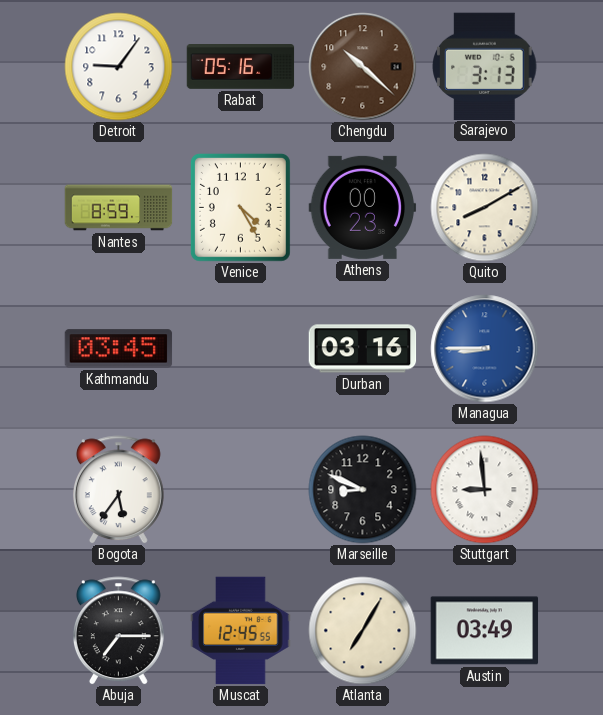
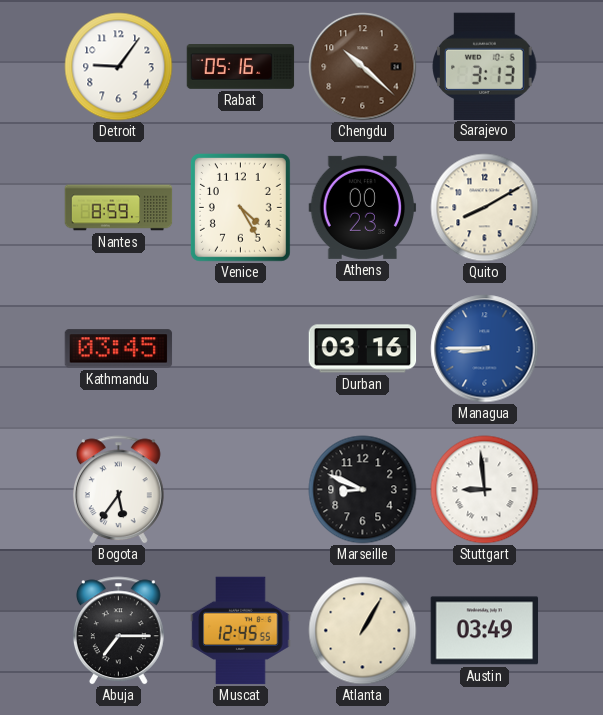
Atlanta: 7:05 -> 1:05 (363, 631)
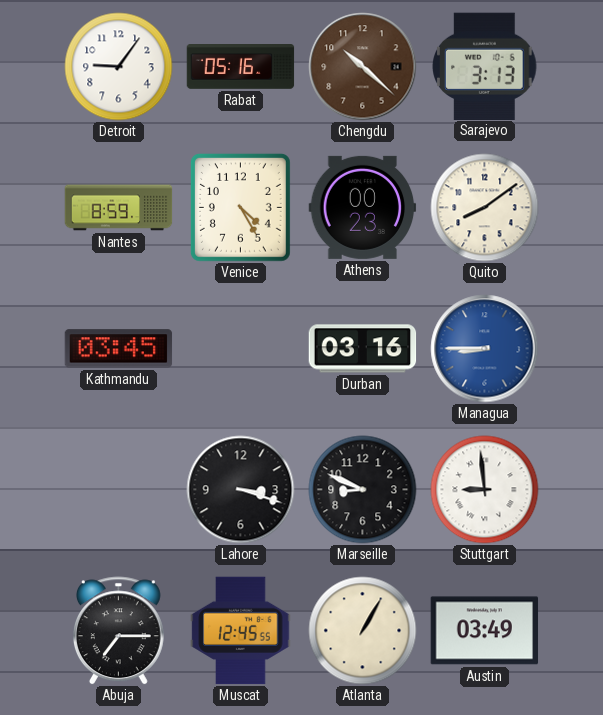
Quito: 8:10 -> 8:09 (485, 208)
Bogota: 5:36 -> none (118, 490)
Lahore: none -> 3:18 (241, 490)
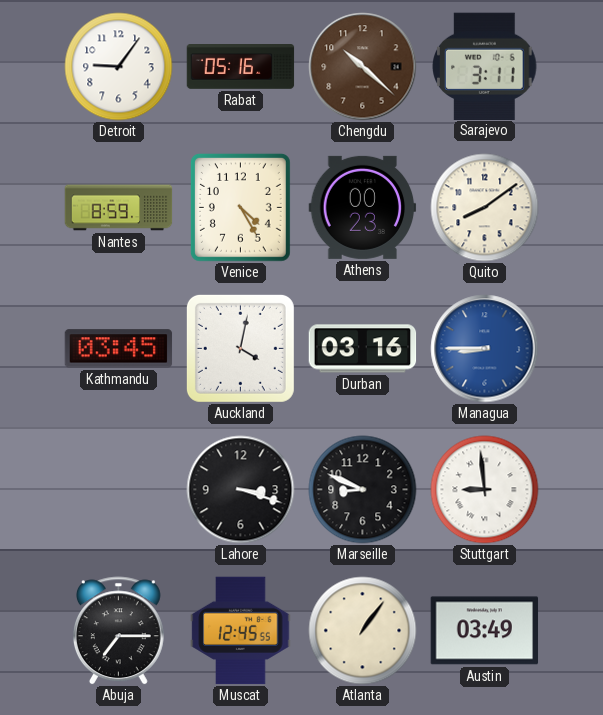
Sarajevo: 3:13 -> 3:11 (485, 66)
Auckland: none -> 4:02 (240, 348)
Atlanta: 1:05 -> 1:06 (363, 631)
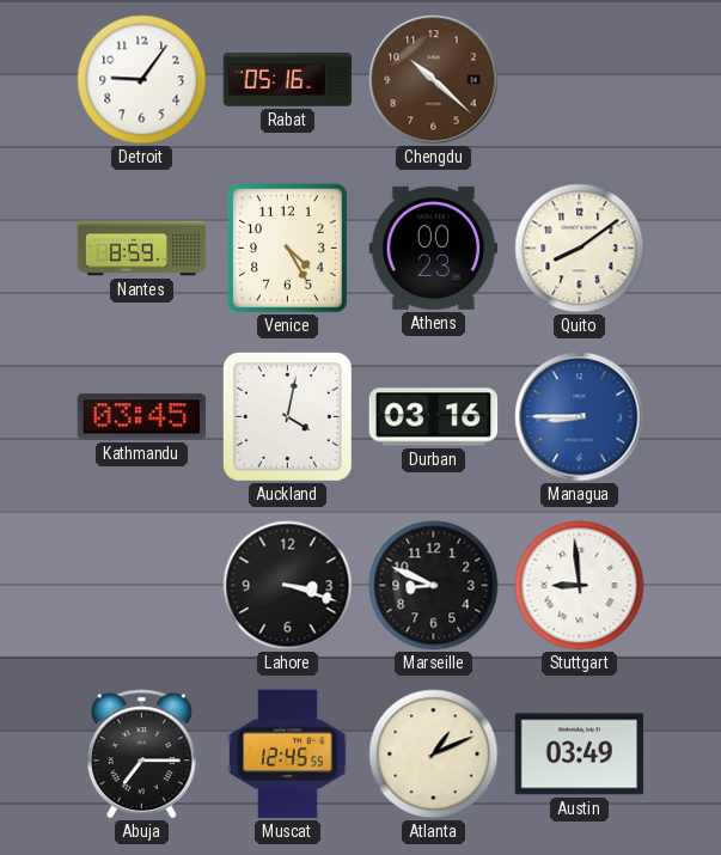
Sarajevo: 3:11 -> none (485, 66)
Atlanta: 1:06 -> 1:11 (434, 755)
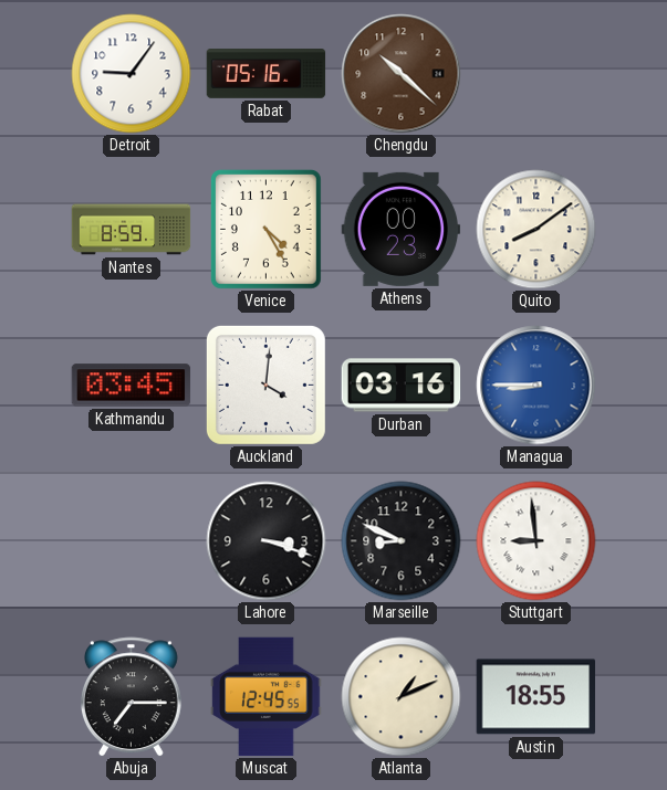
Auckland: 4:02 -> 4:01 (265, 385)
Austin: 03:49 -> 18:55 (536, 697)
